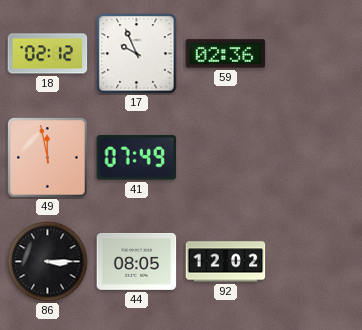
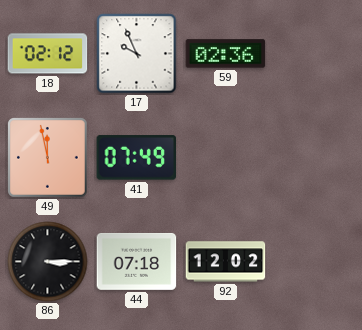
44: 08:05 -> 07:18 (137, 261)
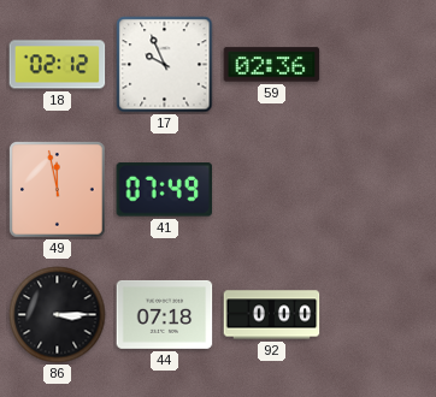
92: 12:02 -> 0:00 (272, 315)
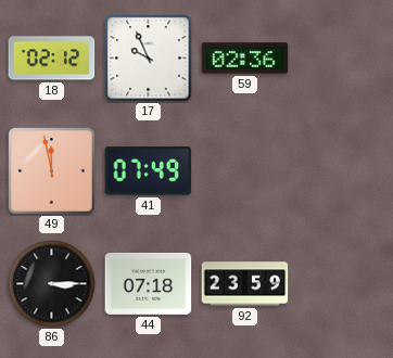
92: 0:00 -> 23:59 (245, 284)
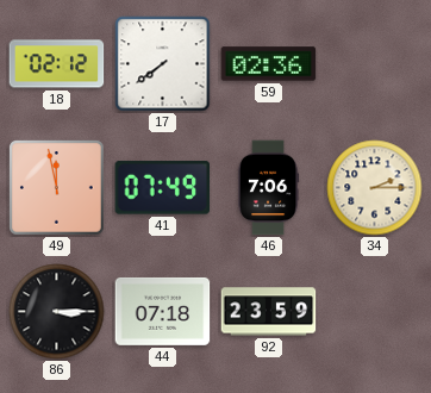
17: 9:56 -> 7:39 (163, 64)
46: none -> 7:06 (268, 188)
34: none -> 2:15 (375, 188)
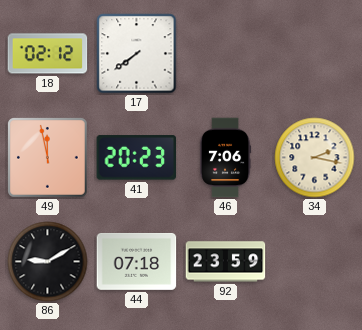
59: 02:36 -> none (269, 64)
41: 07:49 -> 20:23 (137, 158)
34: 2:15 -> 2:17 (315, 158)
86: 3:15 -> 9:10 (48, 262)
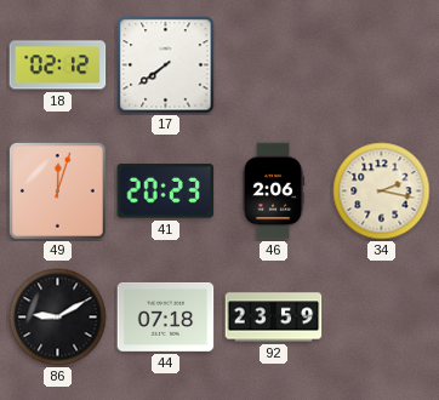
49: 11:58 -> 12:03 (58, 192)
46: 7:06 -> 2:06 (273, 192)
